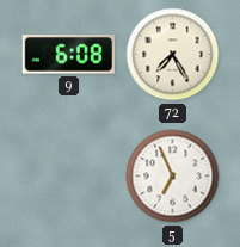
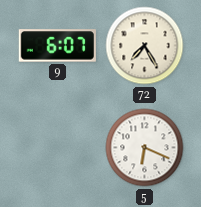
9: 6:08 -> 6:07 (57, 46)
5: 6:56 -> 6:19 (145, 148)
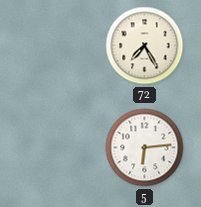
9: 6:07 -> none (57, 46)
5: 6:19 -> 6:14 (145, 148)
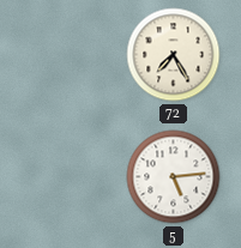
5: 6:14 -> 5:14 (174, 177)
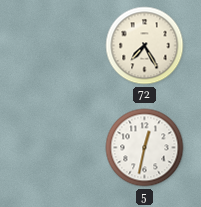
5: 5:14 -> 12:32 (145, 148)
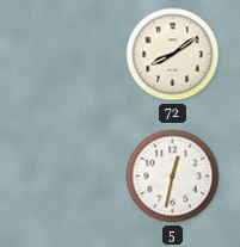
72: 7:25 -> 8:09 (173, 55)
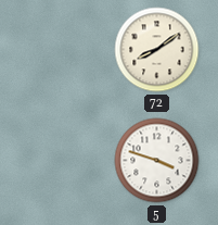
5: 12:32 -> 3:48 (157, 161)
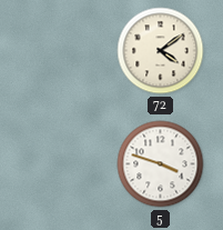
72: 8:09 -> 4:09 (161, 51)
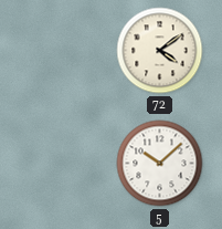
5: 3:48 -> 10:08 (160, 164)
